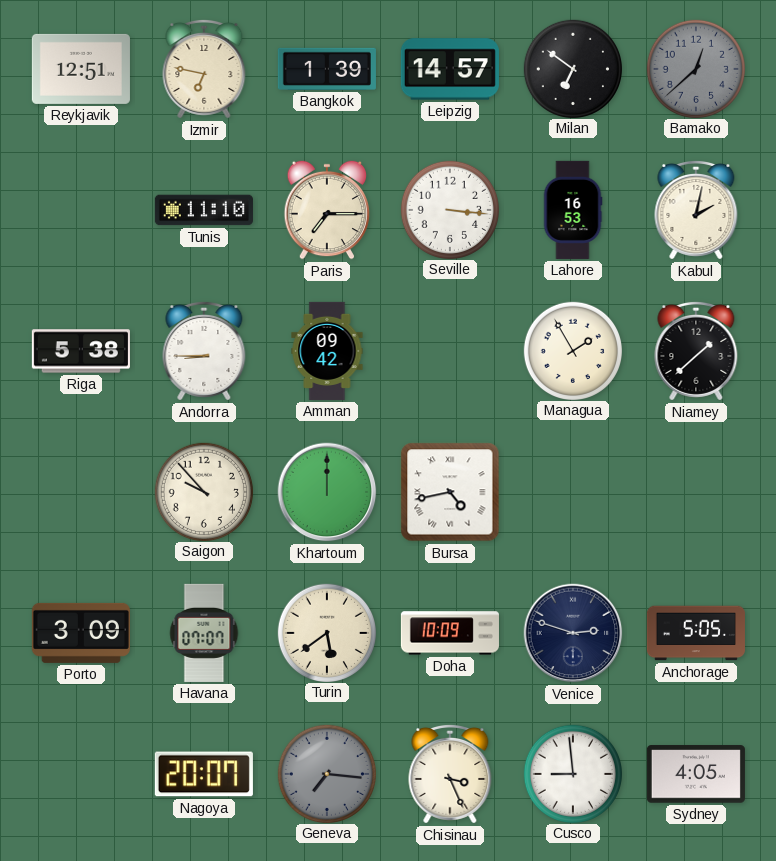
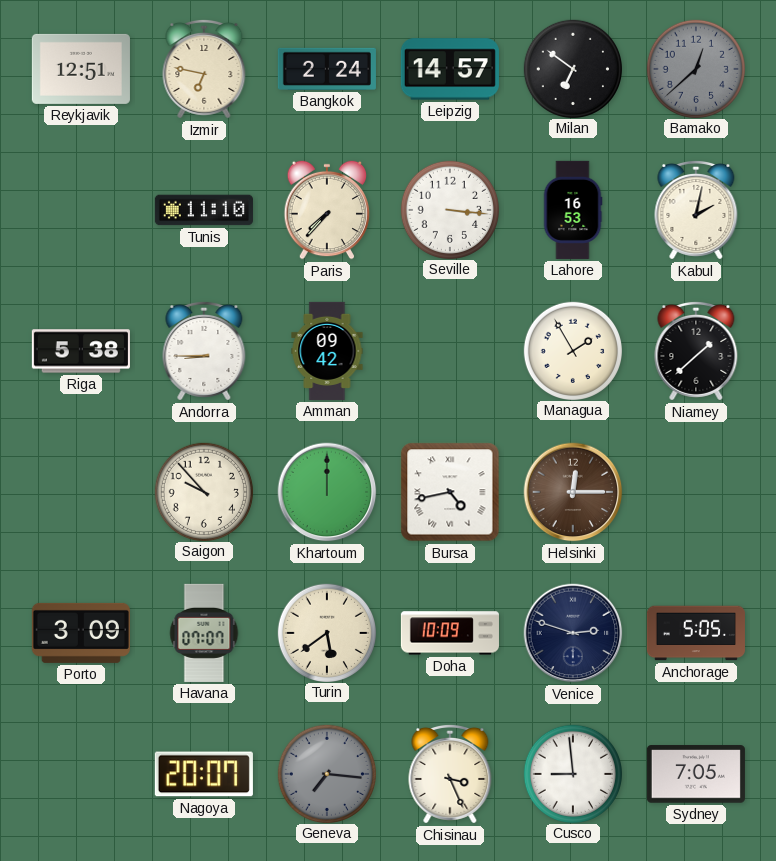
Bangkok: 1:39 -> 2:24 (327, 69)
Paris: 7:15 -> 7:37 (327, 210)
Helsinki: none -> 12:15 (573, 492)
Sydney: 4:05 -> 7:05 (696, 774)
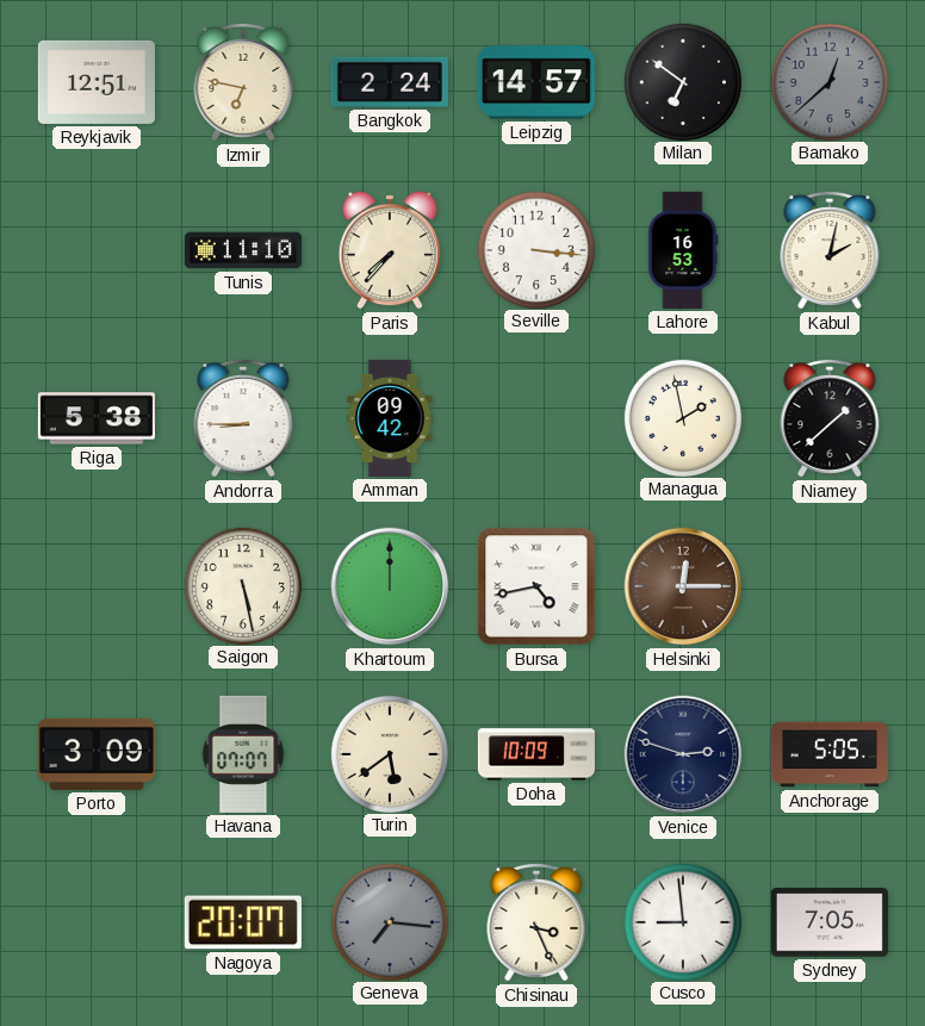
Managua: 1:55 -> 1:58 (682, 417)
Saigon: 9:53 -> 5:28 (242, 585)
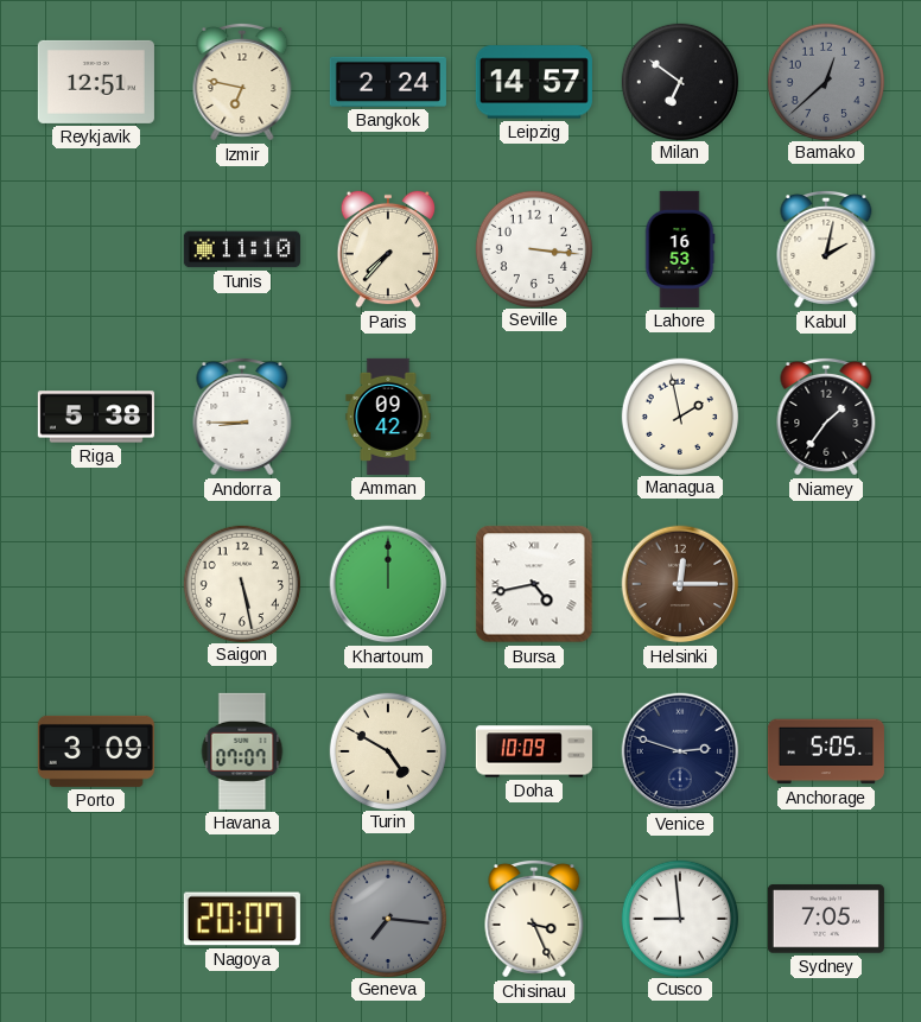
Niamey: 1:38 -> 1:36 (826, 417)
Turin: 5:39 -> 4:50 (387, 750)
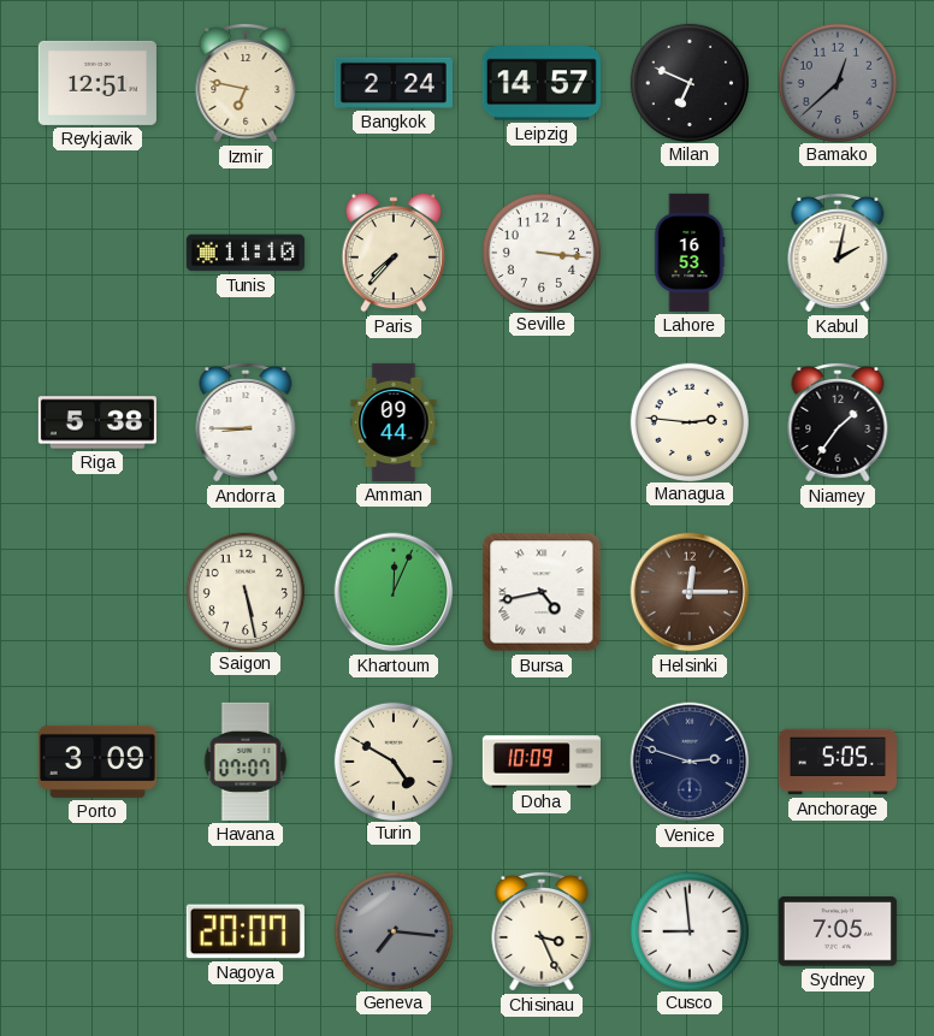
Milan: 6:51 -> 6:49 (688, 82)
Amman: 09:42 -> 09:44 (394, 422)
Managua: 1:58 -> 2:46 (688, 421)
Khartoum: 12:00 -> 12:04 (394, 592)
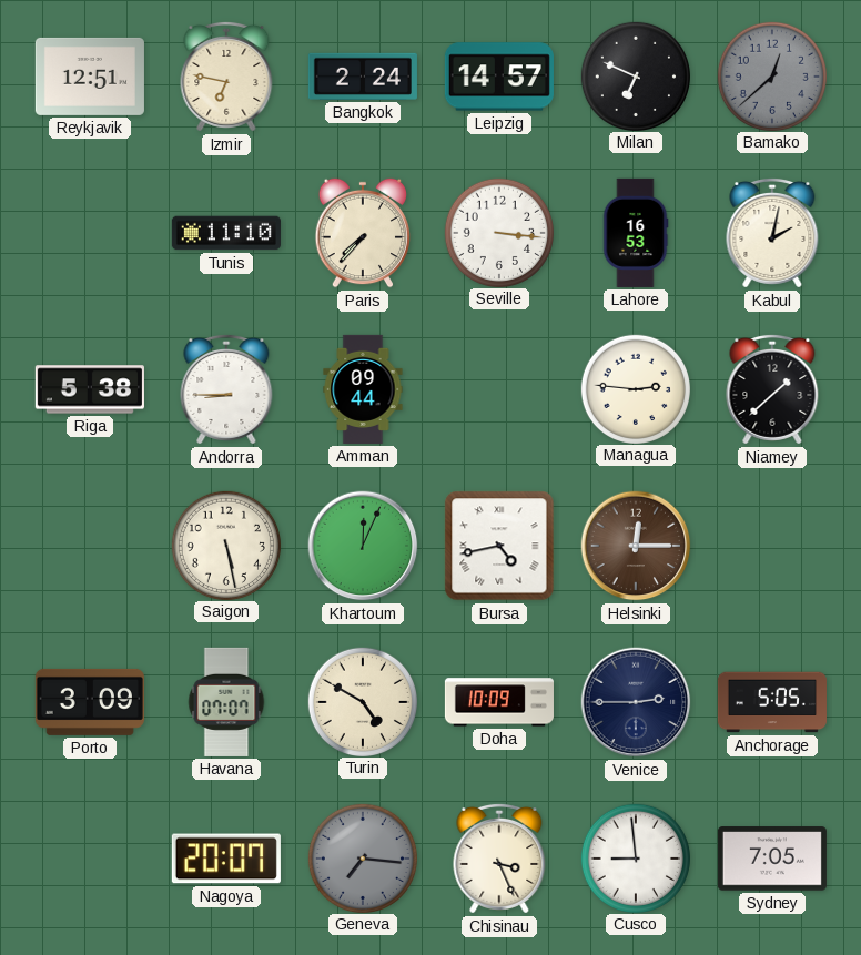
Niamey: 1:36 -> 1:38 (772, 389)
Venice: 2:48 -> 2:45 (636, 702)
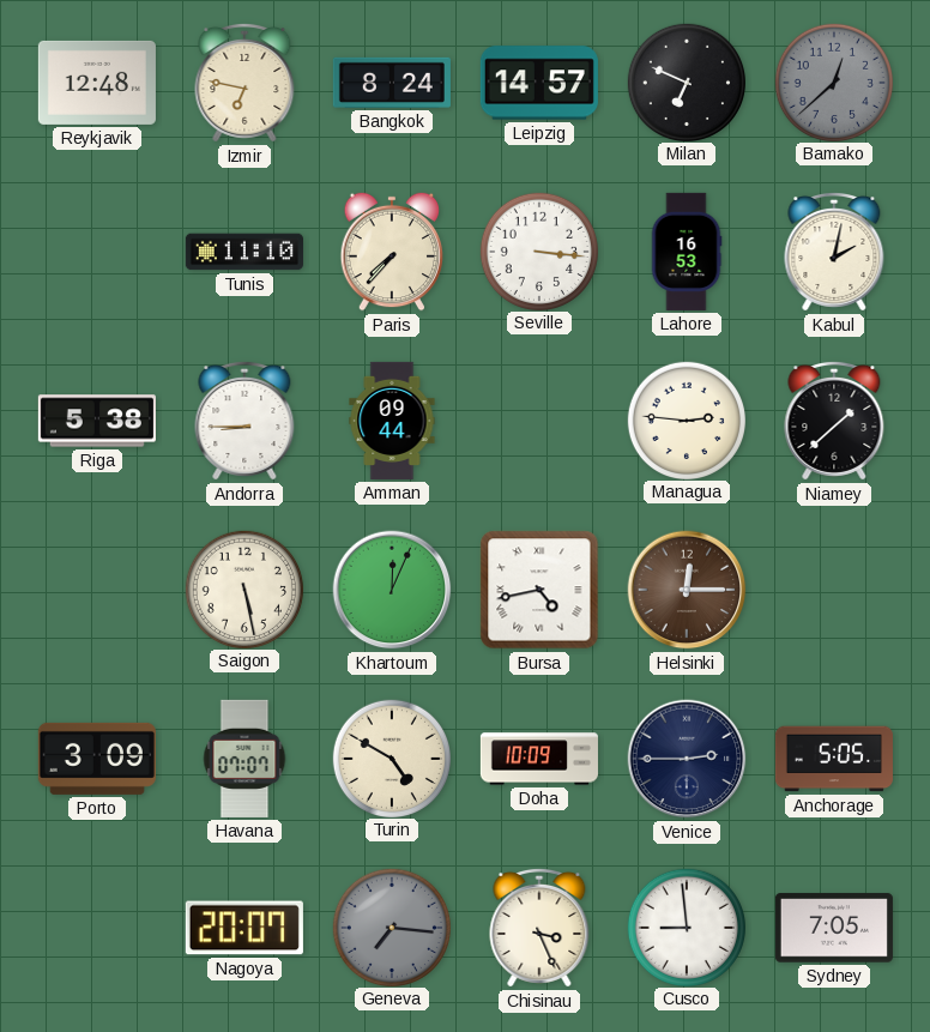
Reykjavik: 12:51 -> 12:48 (97, 83)
Bangkok: 2:24 -> 8:24 (392, 83)
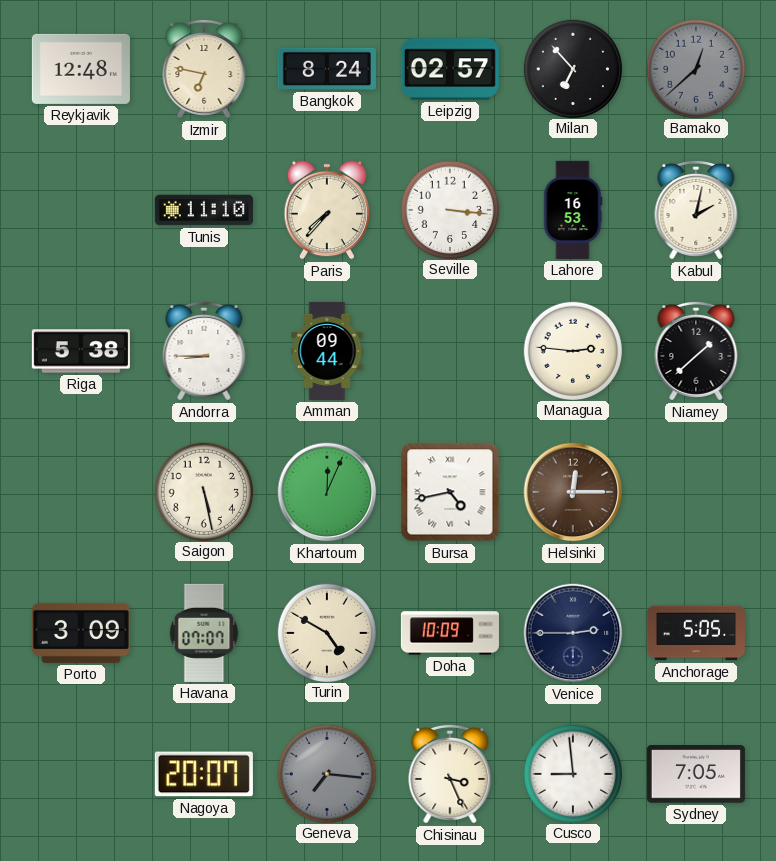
Leipzig: 14:57 -> 02:57 (450, 69)
Milan: 6:49 -> 6:53 (572, 68)
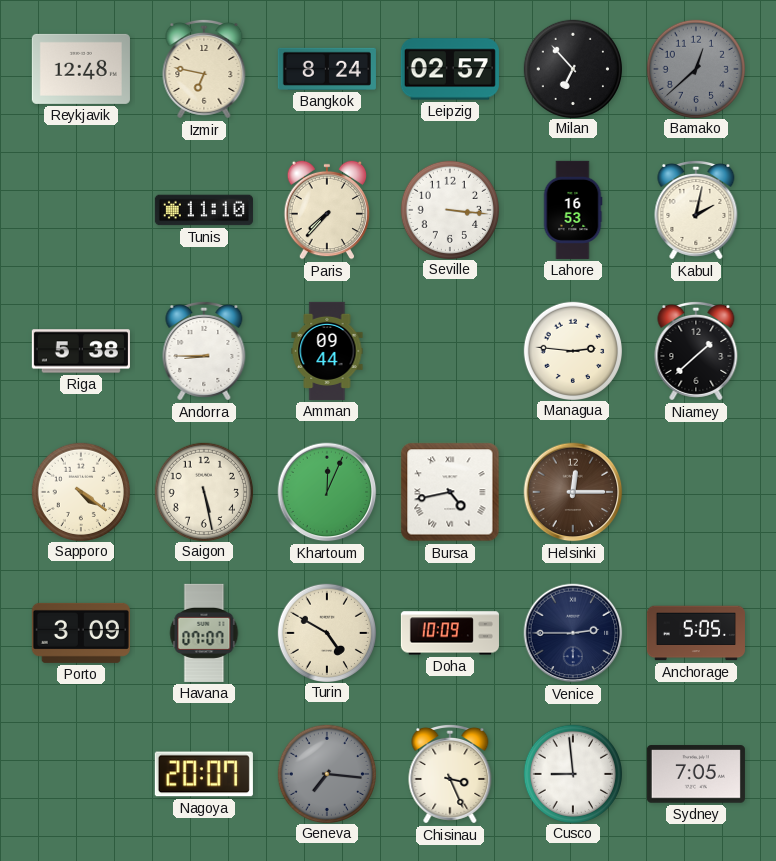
Sapporo: none -> 4:21 (80, 491)
